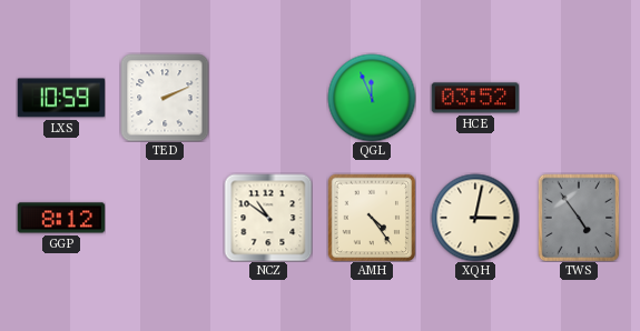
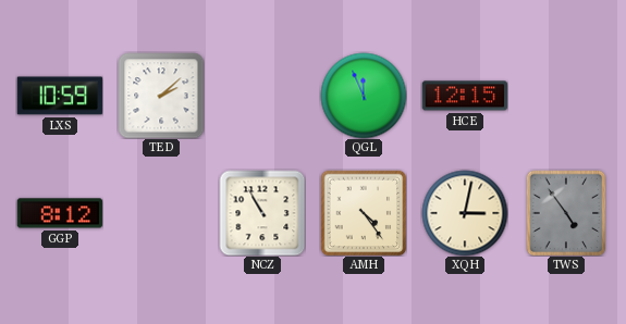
TED: 2:11 -> 2:08 (161, 96)
HCE: 03:52 -> 12:15 (465, 96)
NCZ: 10:51 -> 10:55 (262, 213)
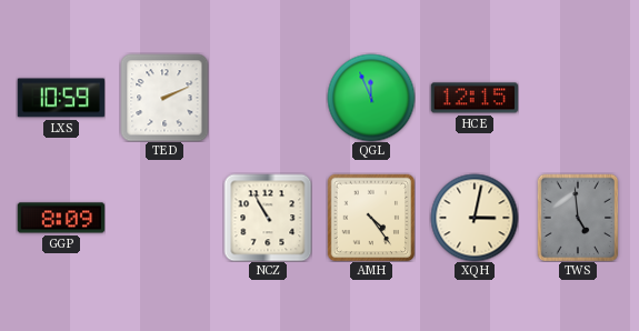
TED: 2:08 -> 2:11 (164, 98)
GGP: 8:12 -> 8:09 (61, 218)
TWS: 4:54 -> 4:59 (578, 218)
